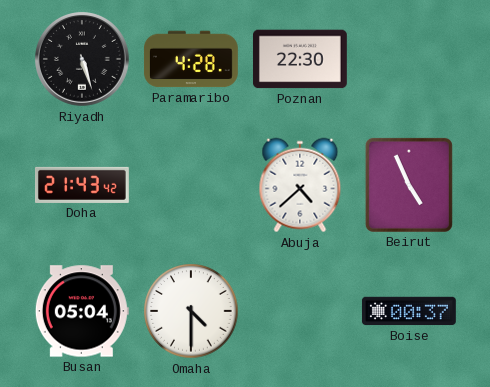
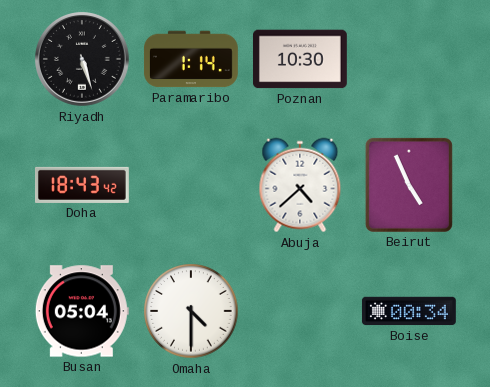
Paramaribo: 4:28 -> 1:14 (191, 59)
Poznan: 22:30 -> 10:30 (300, 59)
Doha: 21:43 -> 18:43 (83, 185)
Boise: 00:37 -> 00:34 (409, 311)
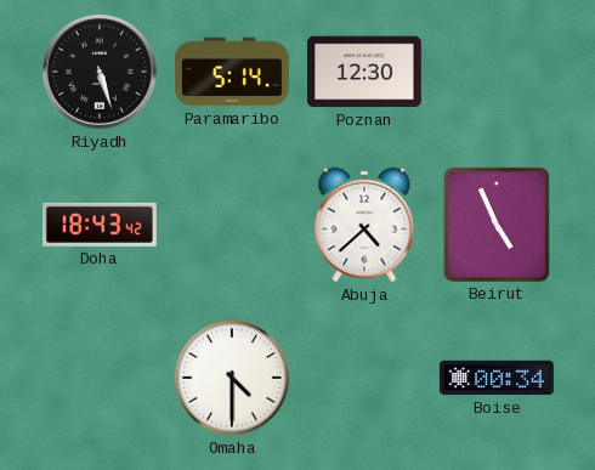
Paramaribo: 1:14 -> 5:14 (232, 72)
Poznan: 10:30 -> 12:30 (364, 72)
Busan: 05:04 -> none (82, 311)
